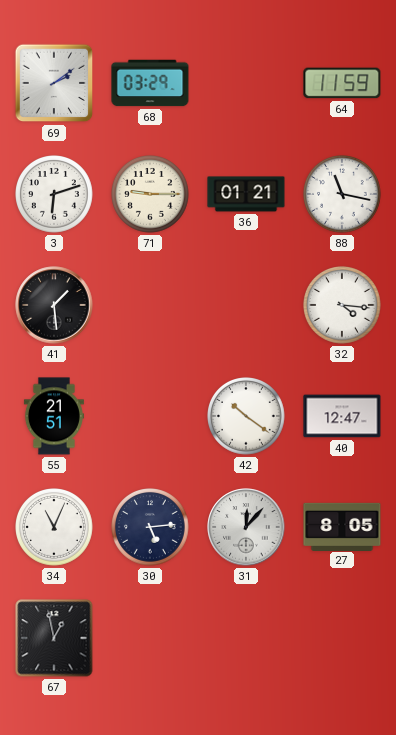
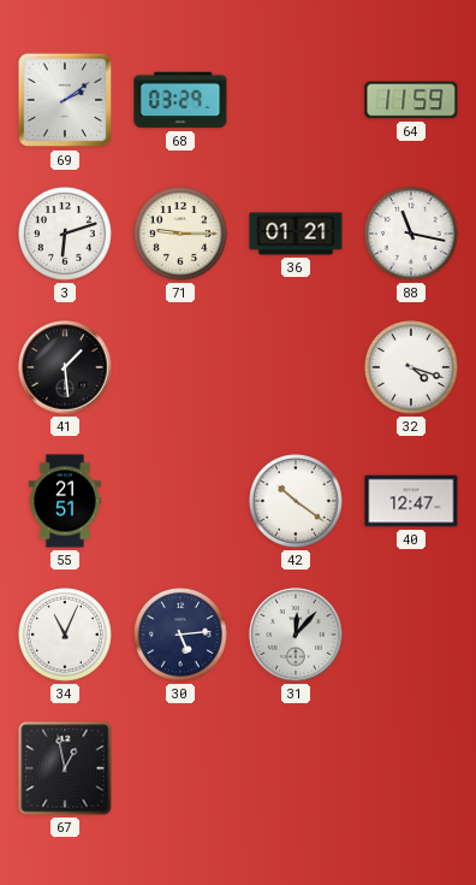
32: 4:16 -> 4:18 (412, 368)
27: 8:05 -> none (342, 526)
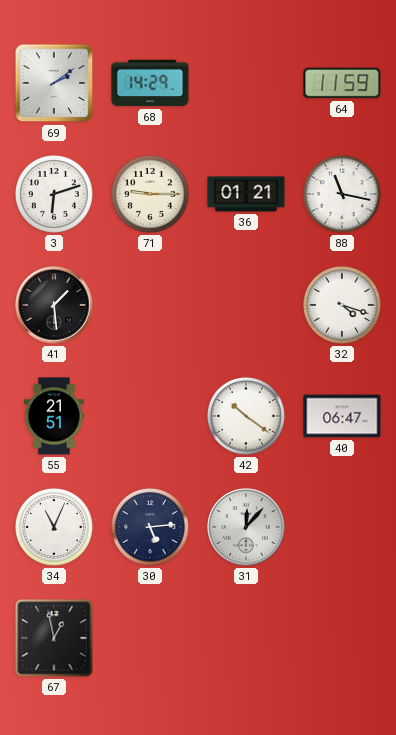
68: 03:29 -> 14:29 (150, 83)
40: 12:47 -> 06:47 (342, 416)
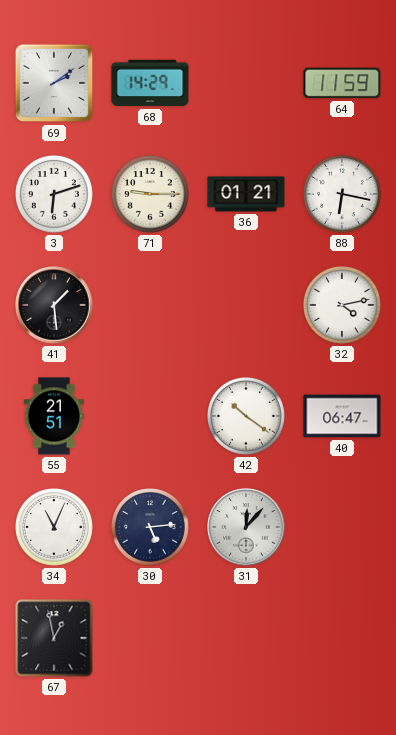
88: 11:17 -> 6:17 (343, 195)
32: 4:18 -> 4:13 (343, 306)
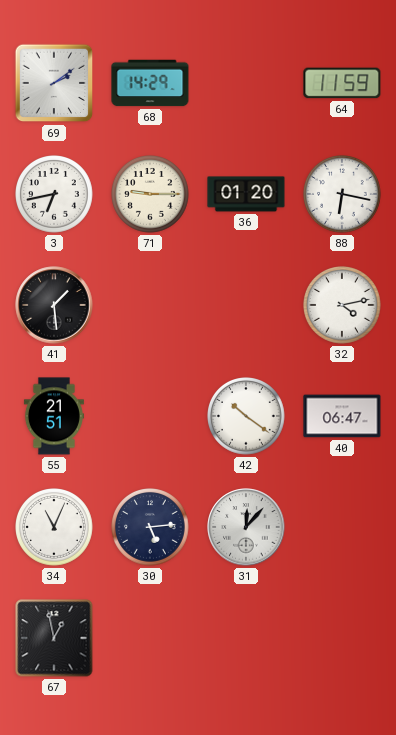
3: 6:12 -> 6:43 (55, 195)
36: 01:21 -> 01:20 (246, 194)
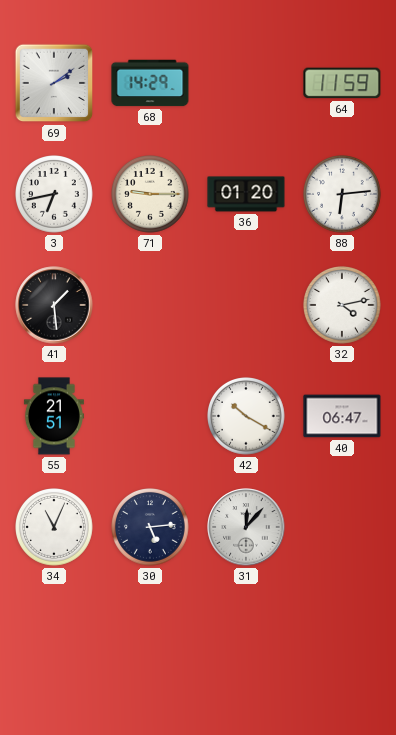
88: 6:17 -> 6:14 (343, 195)
42: 10:21 -> 10:20 (247, 417)
67: 12:58 -> none (54, 638)
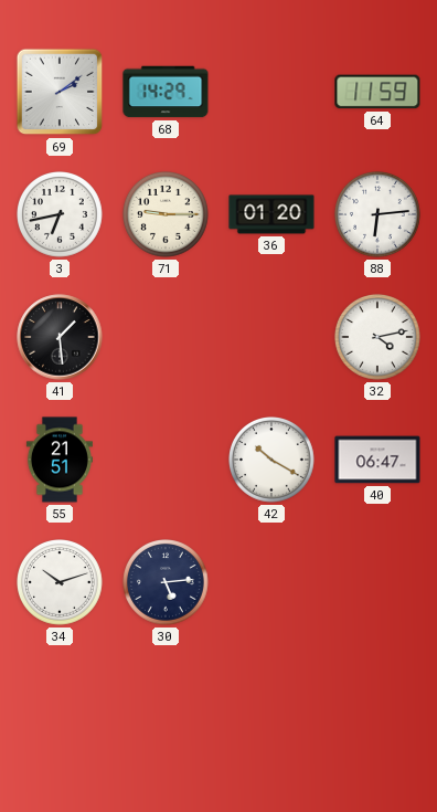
34: 11:04 -> 10:12 (61, 583)
31: 12:07 -> none (246, 527)
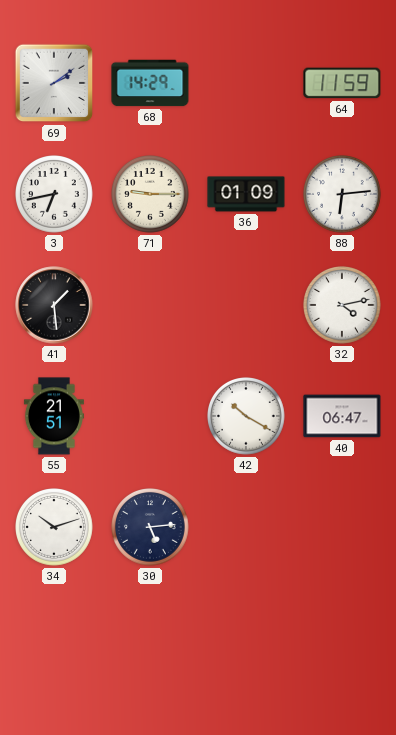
36: 01:20 -> 01:09 (246, 194)
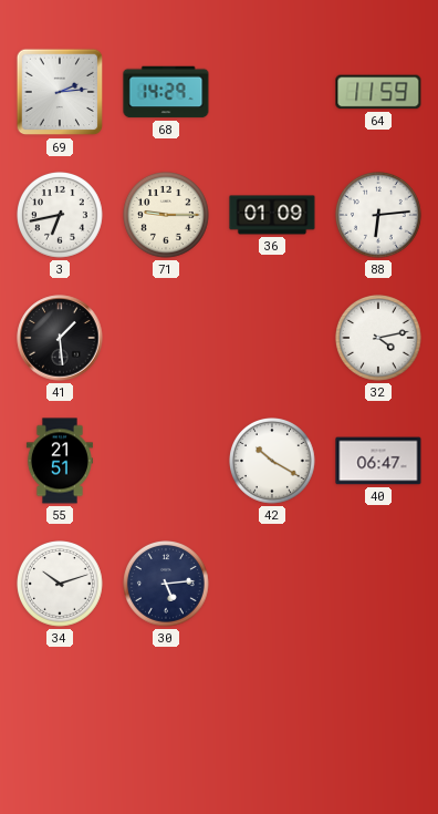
69: 2:09 -> 2:14 (60, 92)
